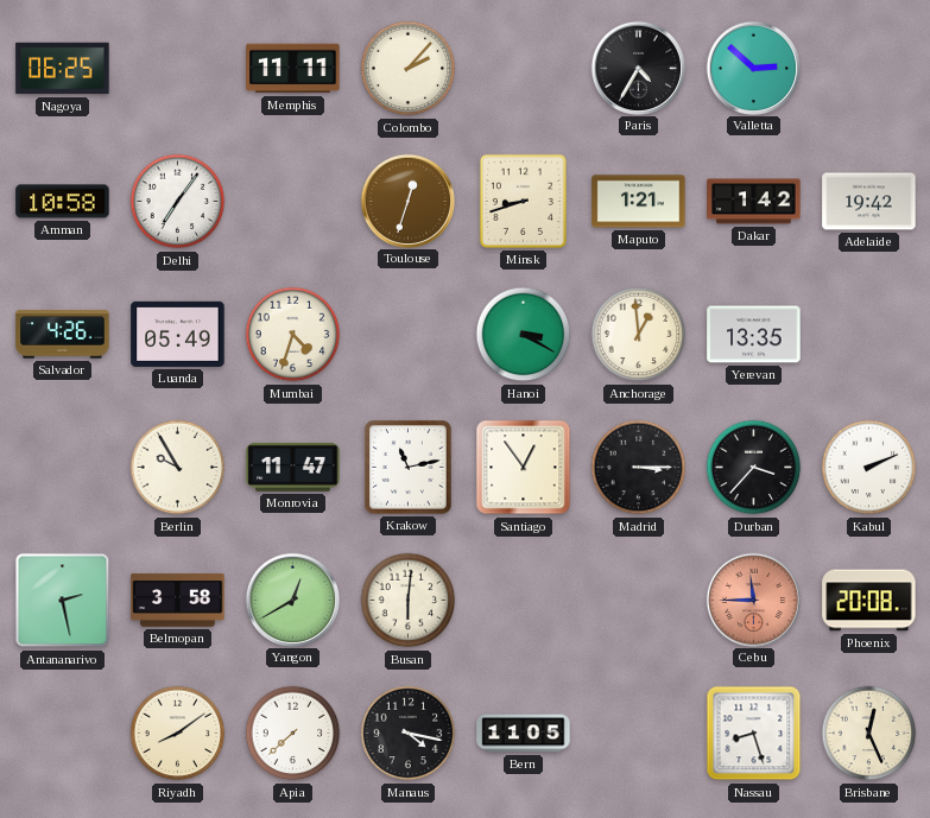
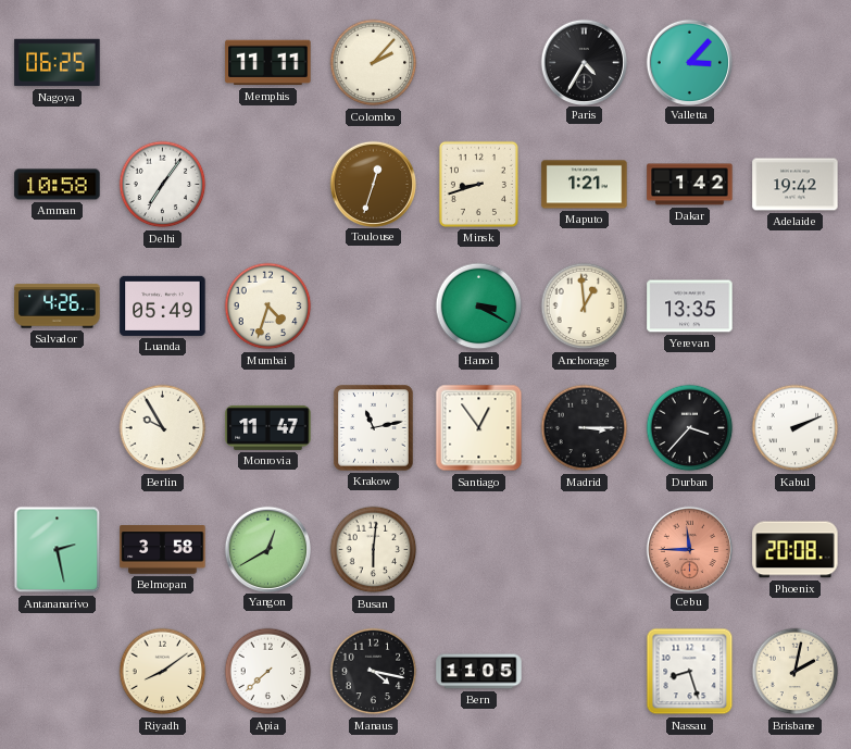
Valletta: 2:52 -> 3:07 (689, 62)
Brisbane: 12:26 -> 2:02 (796, 672)
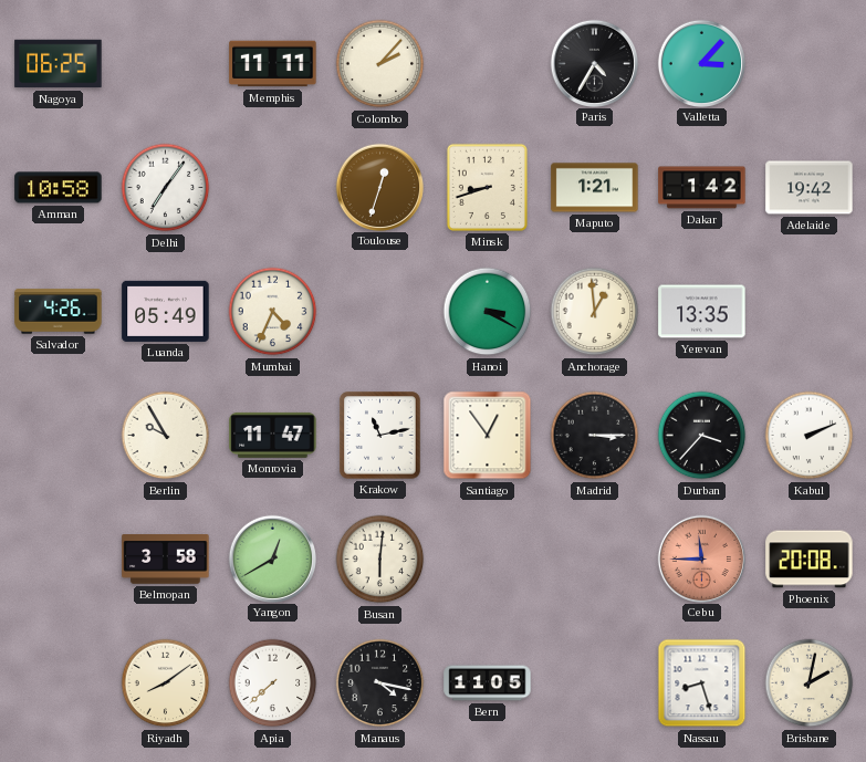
Mumbai: 4:33 -> 4:34 (273, 312)
Antananarivo: 2:28 -> none (58, 550)
